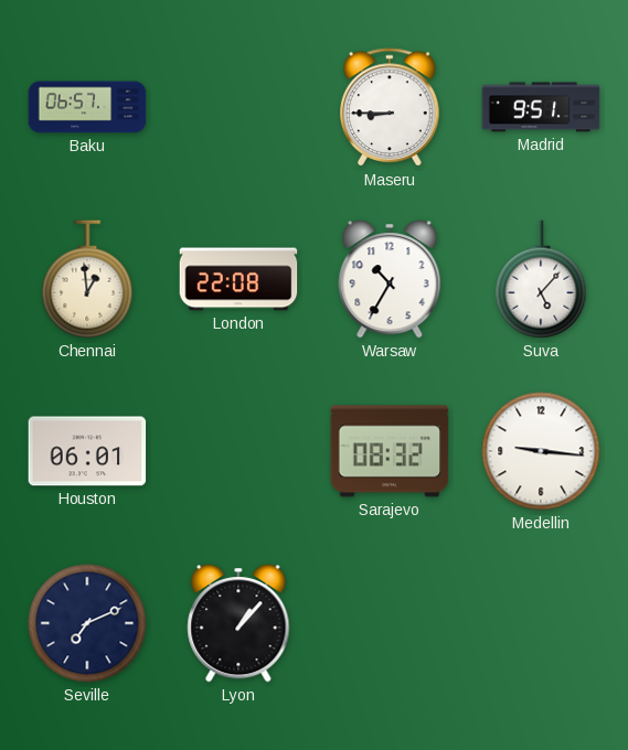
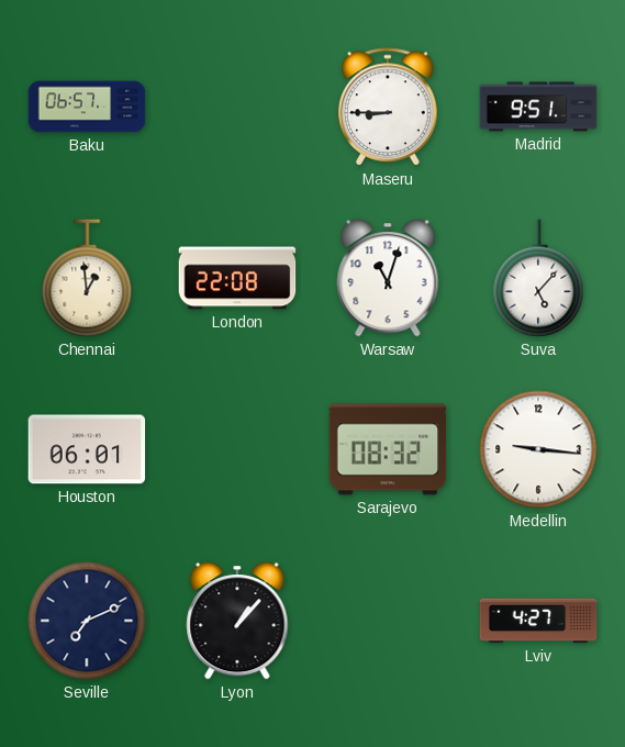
Warsaw: 10:35 -> 11:03 (388, 278)
Lviv: none -> 4:27 (538, 621)
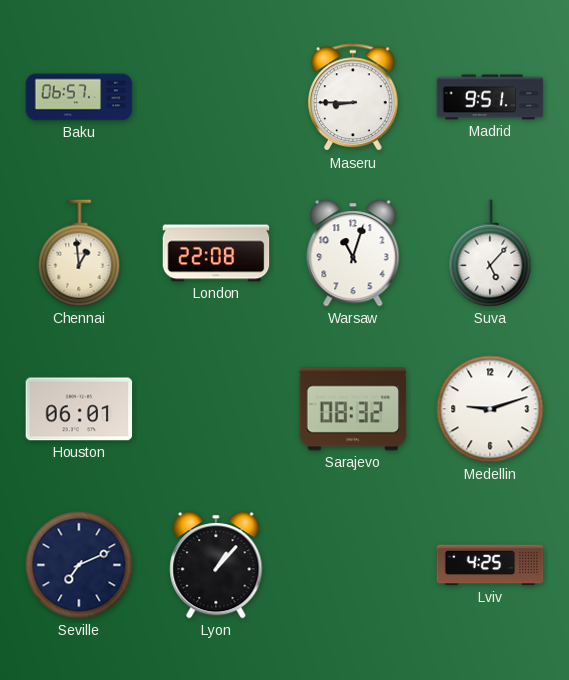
Medellin: 9:16 -> 9:12 (490, 409)
Lviv: 4:27 -> 4:25 (490, 565)
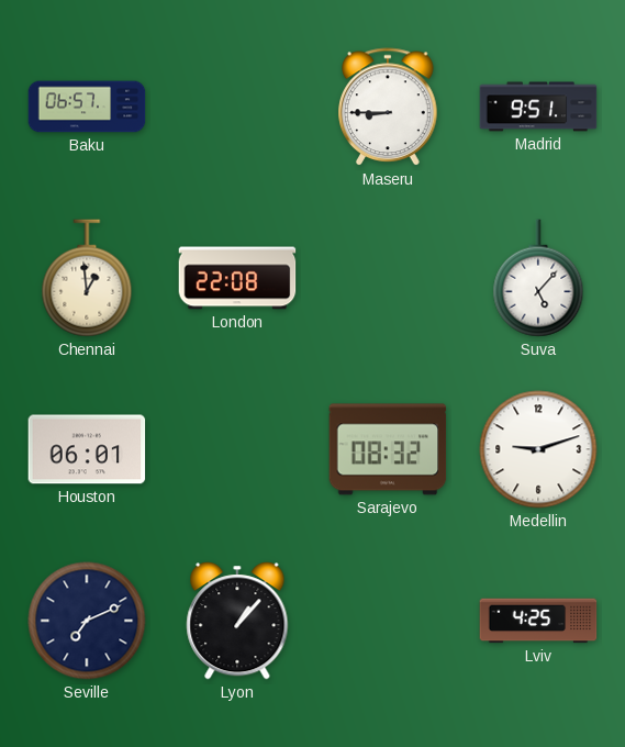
Warsaw: 11:03 -> none (353, 253)
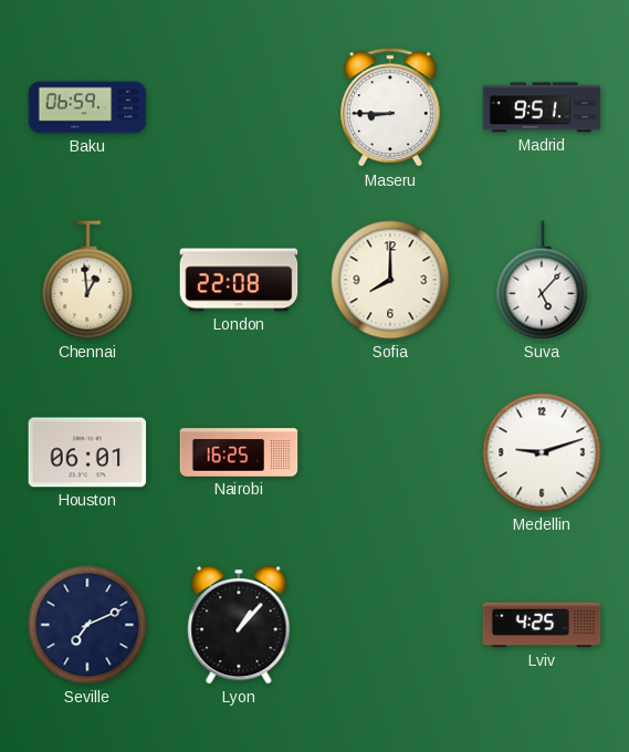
Baku: 06:57 -> 06:59 (87, 107)
Sofia: none -> 8:00 (390, 280)
Nairobi: none -> 16:25 (239, 452)
Sarajevo: 08:32 -> none (388, 449)
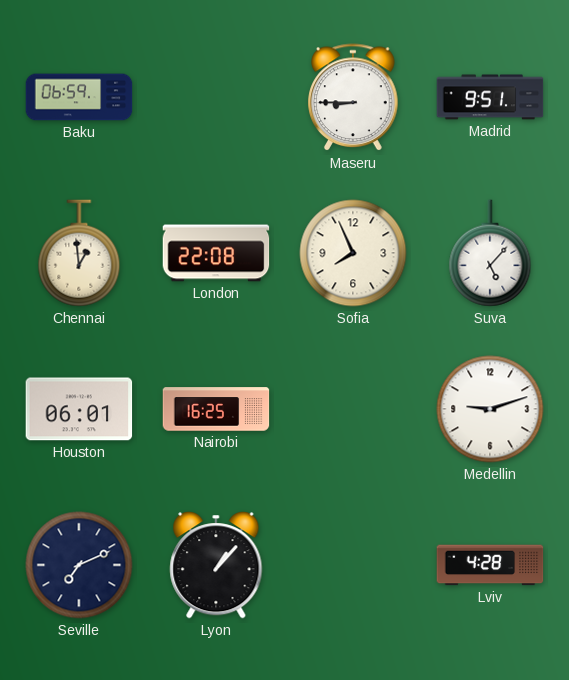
Sofia: 8:00 -> 7:56 (353, 253)
Lviv: 4:25 -> 4:28 (490, 565)
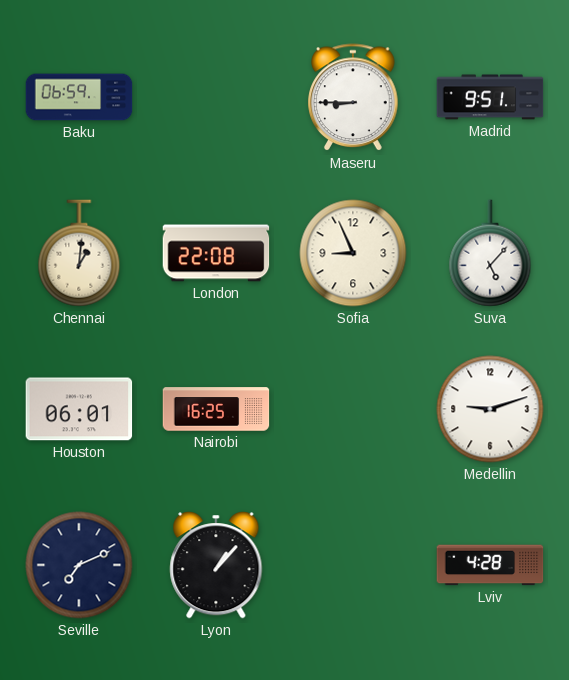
Chennai: 12:59 -> 1:01 (79, 253)
Sofia: 7:56 -> 8:56 (353, 253)
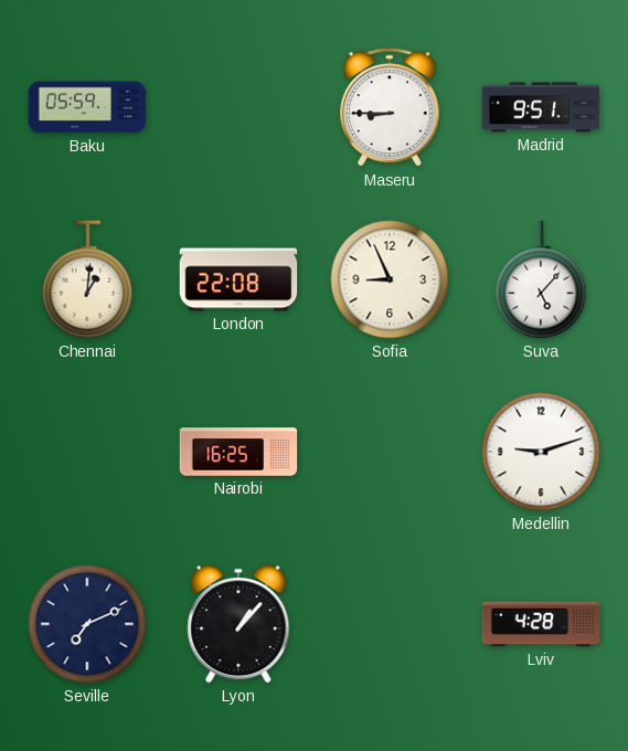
Baku: 06:59 -> 05:59 (87, 107)
Houston: 06:01 -> none (79, 409)
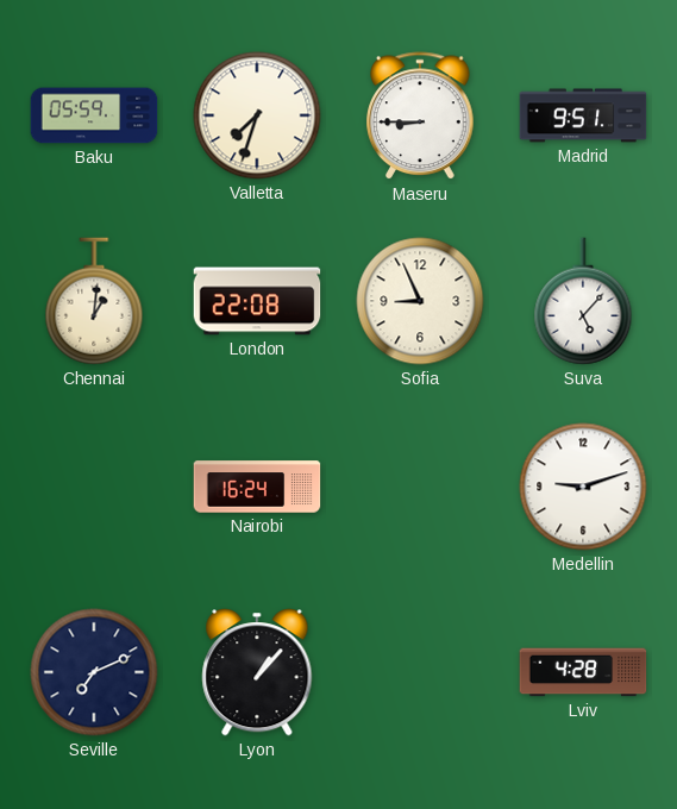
Valletta: none -> 7:33 (257, 115)
Nairobi: 16:25 -> 16:24 (257, 487)
